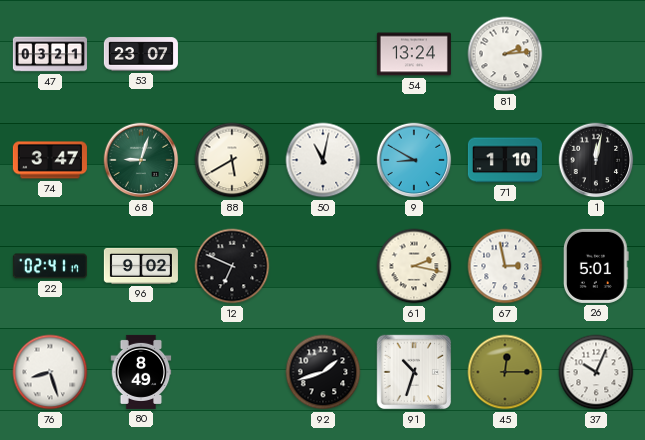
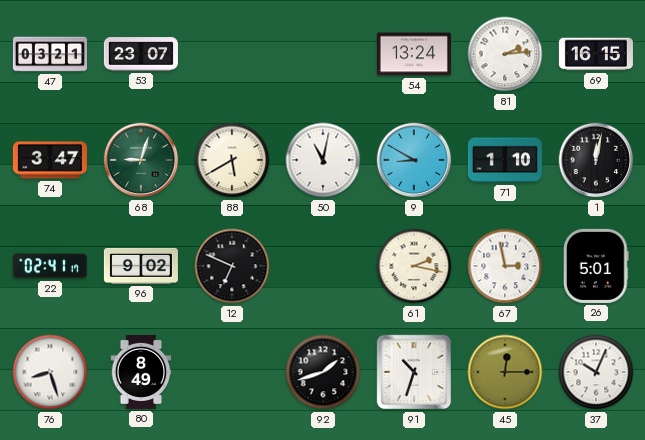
69: none -> 16:15 (596, 54)
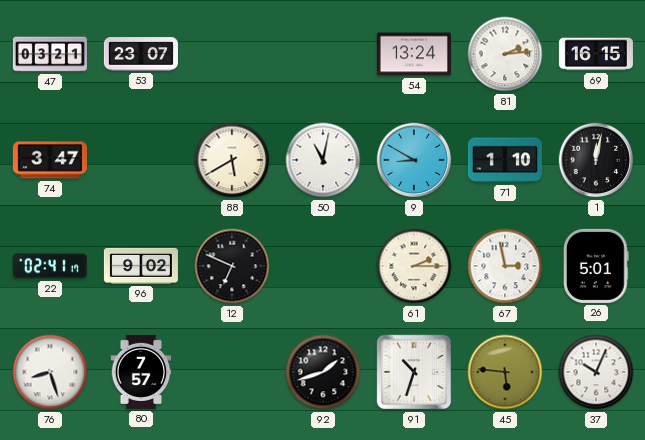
68: 9:03 -> none (141, 160)
61: 2:17 -> 2:15 (414, 266)
80: 8:49 -> 7:57 (141, 372)
45: 12:15 -> 5:46 (505, 372)
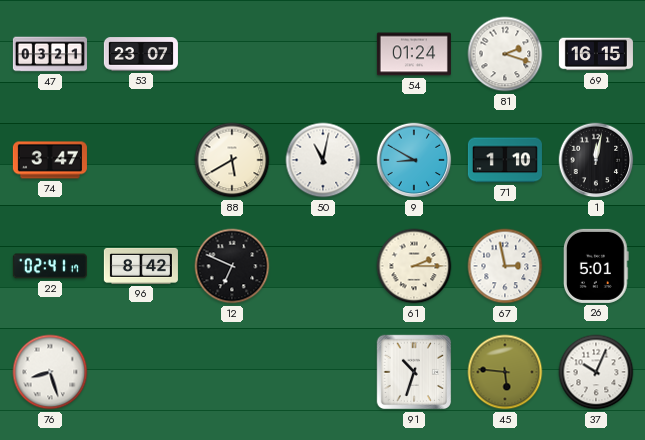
54: 13:24 -> 01:24 (414, 54)
81: 2:14 -> 2:18 (505, 54)
96: 9:02 -> 8:42 (141, 266)
80: 7:57 -> none (141, 372)
92: 1:42 -> none (323, 372)
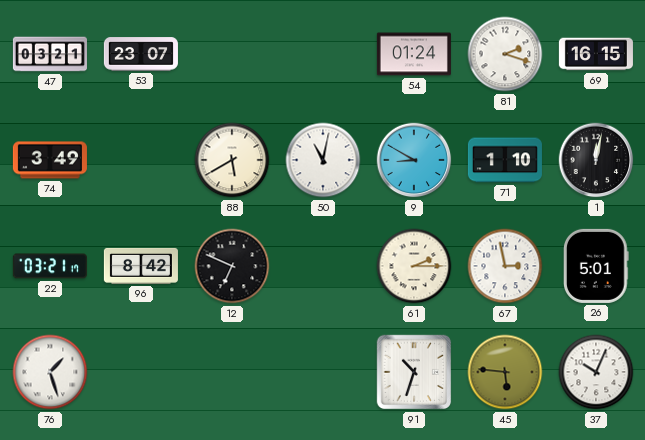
74: 3:47 -> 3:49 (50, 160)
22: 02:41 -> 03:21 (50, 266)
76: 8:27 -> 1:27 (50, 372)
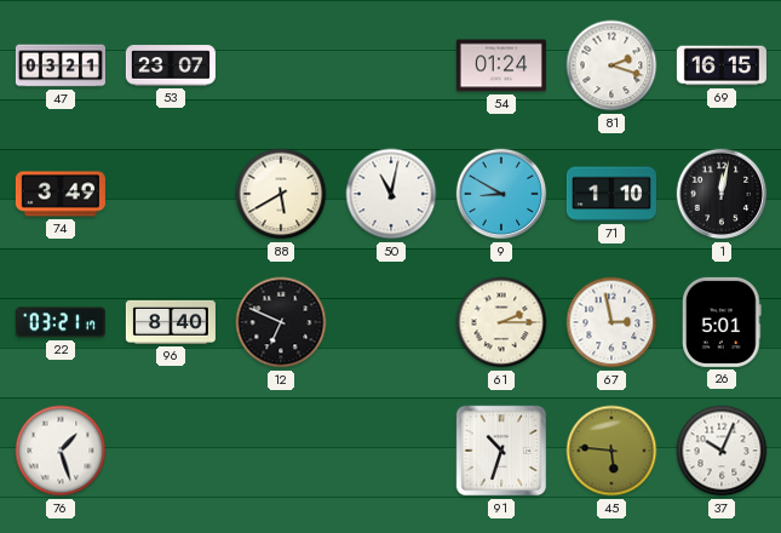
96: 8:42 -> 8:40 (171, 322)
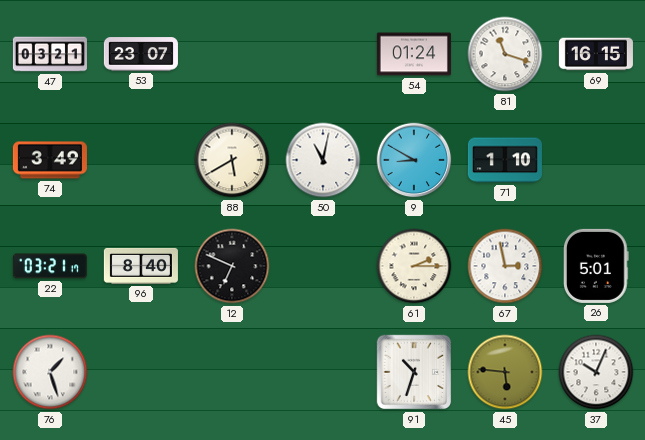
81: 2:18 -> 11:18 (505, 54)
1: 12:02 -> none (722, 194)
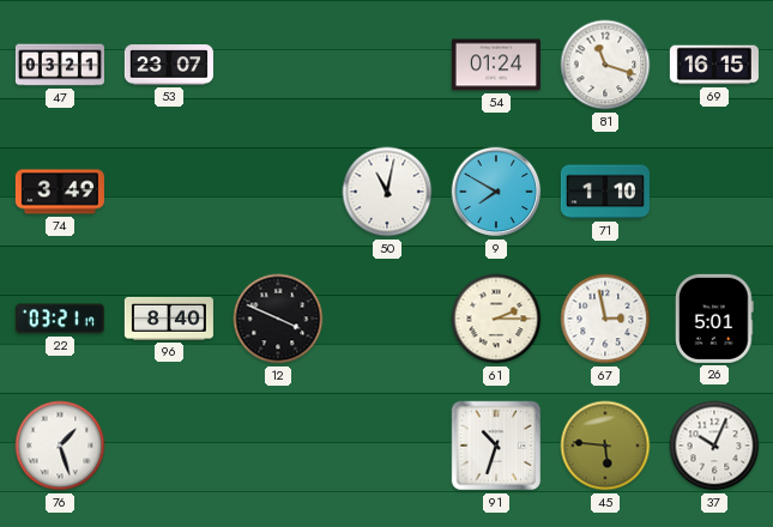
88: 5:40 -> none (232, 160)
9: 8:50 -> 7:50 (496, 192)
12: 6:49 -> 3:49 (278, 319)
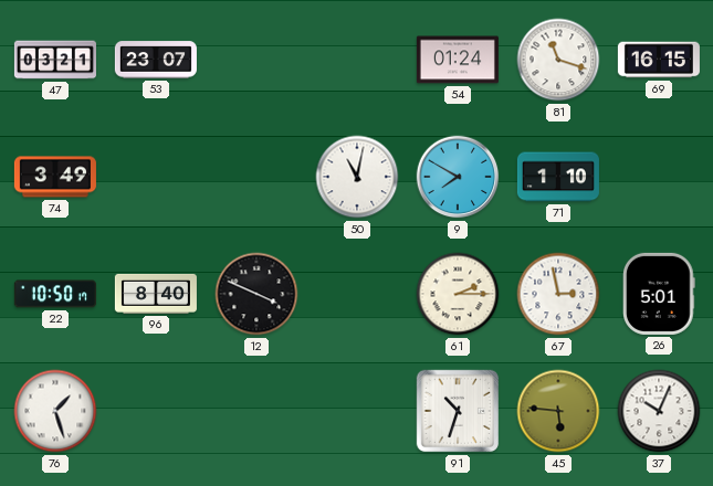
22: 03:21 -> 10:50 (55, 294)
